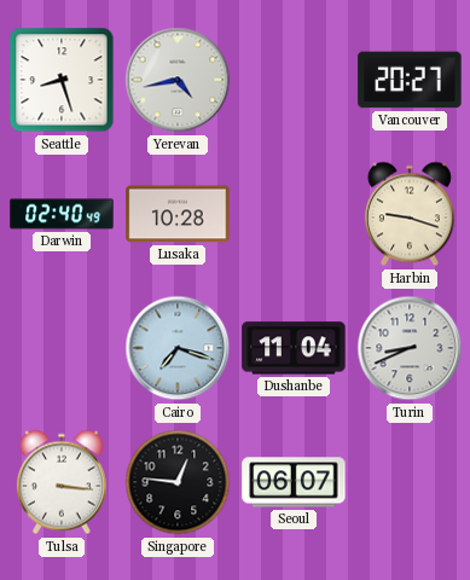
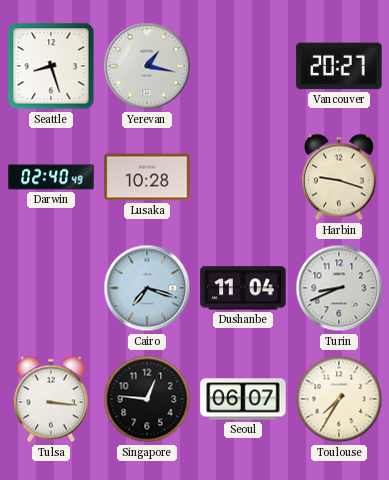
Yerevan: 4:43 -> 1:17 (147, 66)
Toulouse: none -> 7:35 (339, 399)
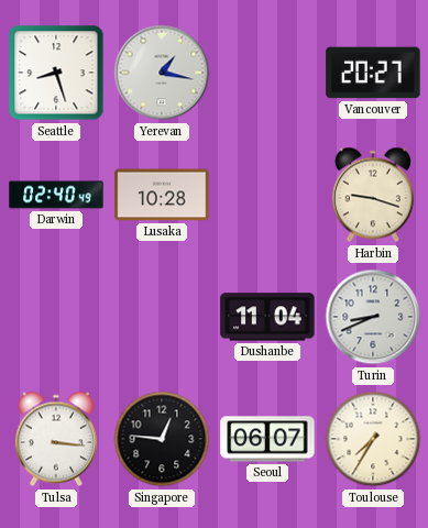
Cairo: 7:18 -> none (147, 288)
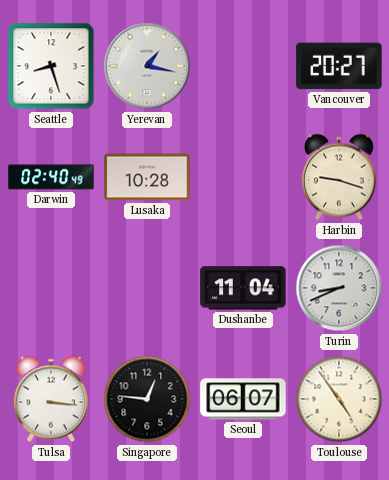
Toulouse: 7:35 -> 4:54 (339, 399)
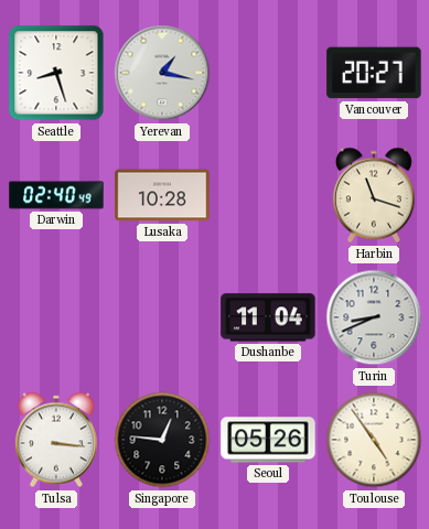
Harbin: 9:18 -> 11:18 (374, 195)
Seoul: 06:07 -> 05:26 (268, 440)
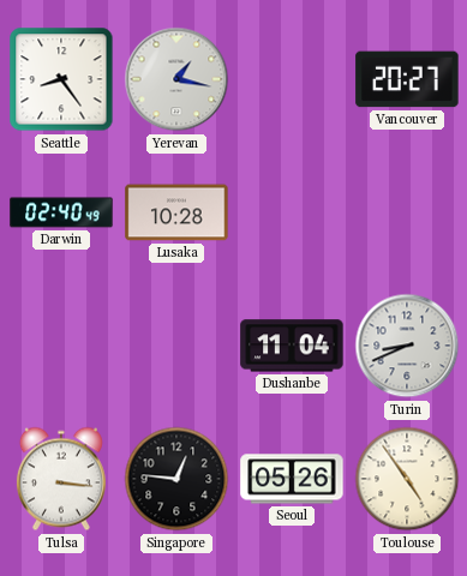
Seattle: 8:27 -> 8:24 (61, 79)
Harbin: 11:18 -> none (374, 195)
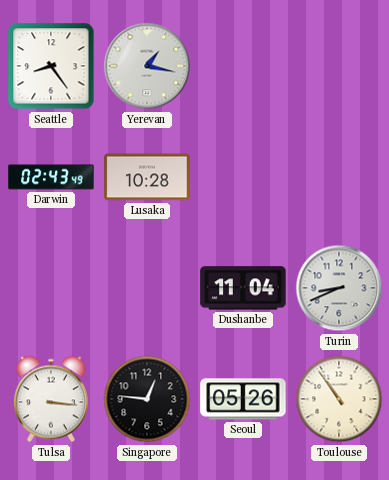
Vancouver: 20:27 -> none (407, 79)
Darwin: 02:40 -> 02:43 (51, 177)
Toulouse: 4:54 -> 10:54 (339, 399)
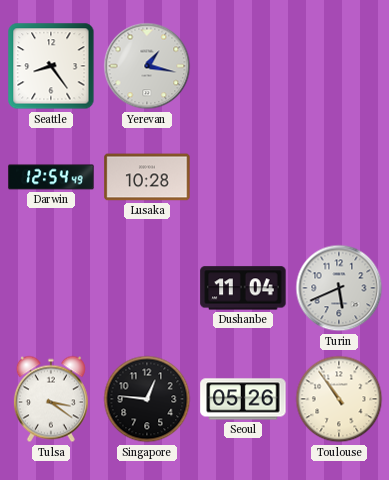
Darwin: 02:43 -> 12:54 (51, 177)
Turin: 8:41 -> 5:41 (339, 288)
Tulsa: 3:16 -> 3:21 (51, 399)
